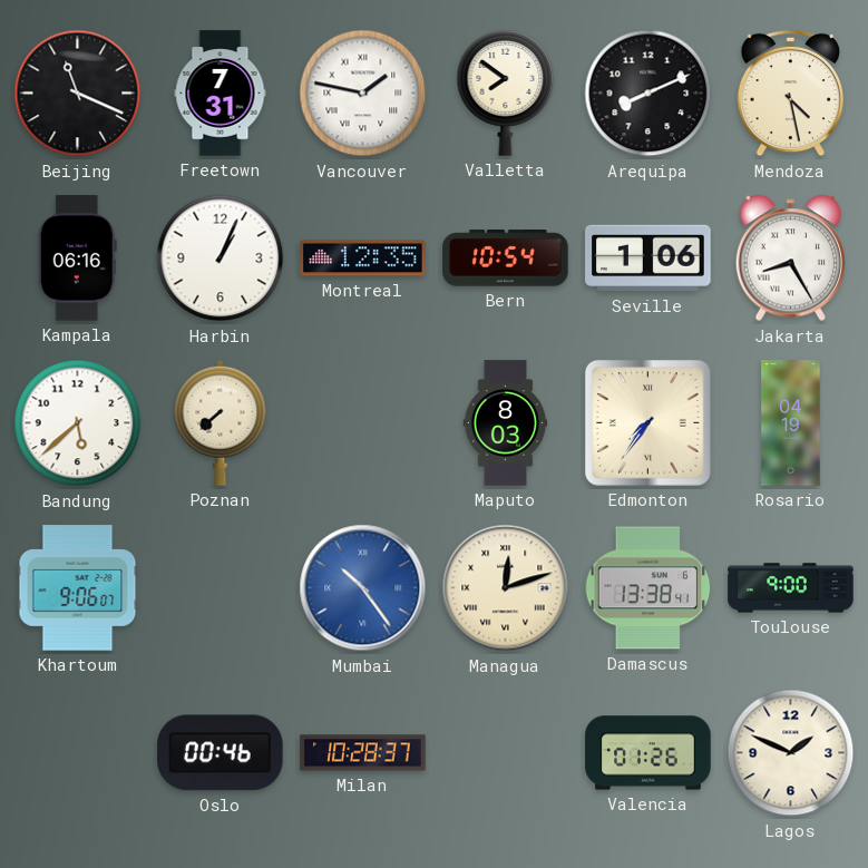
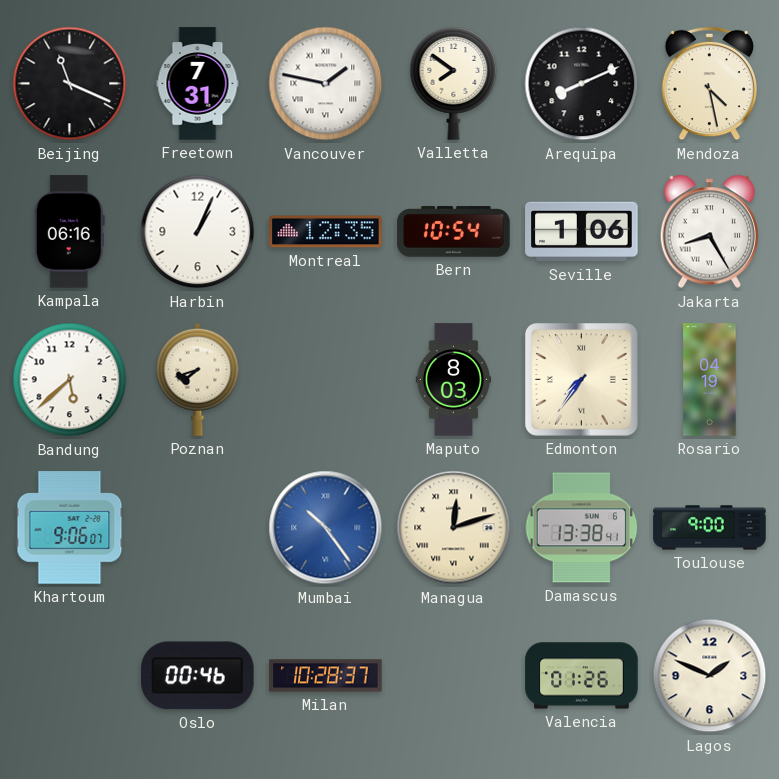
Poznan: 7:38 -> 7:42 (198, 379)
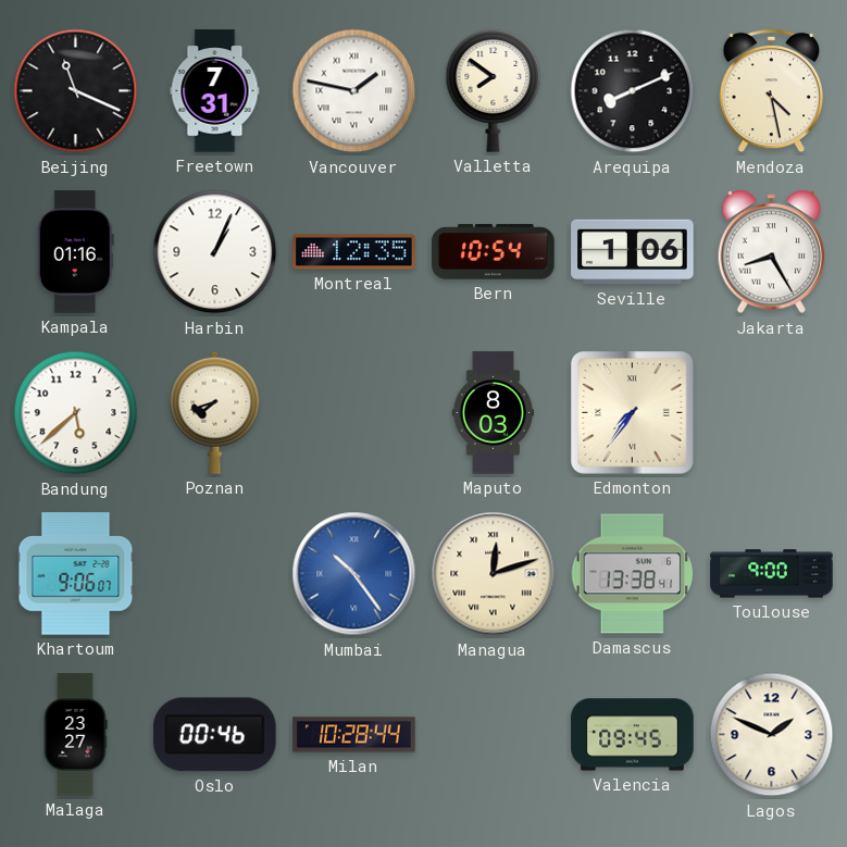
Kampala: 06:16 -> 01:16 (75, 252)
Rosario: 04:19 -> none (710, 380)
Malaga: none -> 23:27 (75, 735)
Milan: 10:28:37 -> 10:28:44 (354, 735)
Valencia: 01:26 -> 09:45 (633, 735)
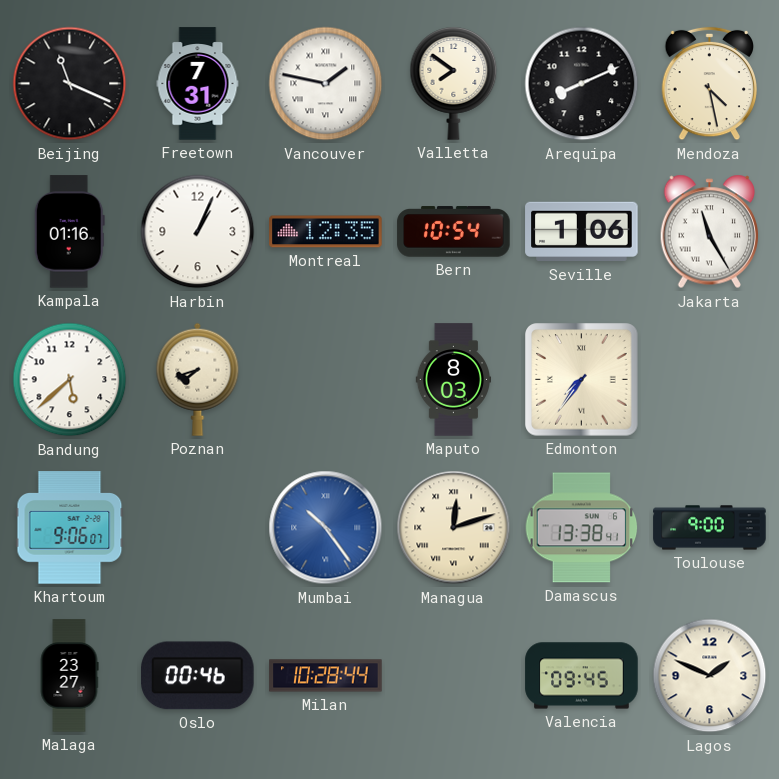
Jakarta: 8:25 -> 11:25 (709, 232)
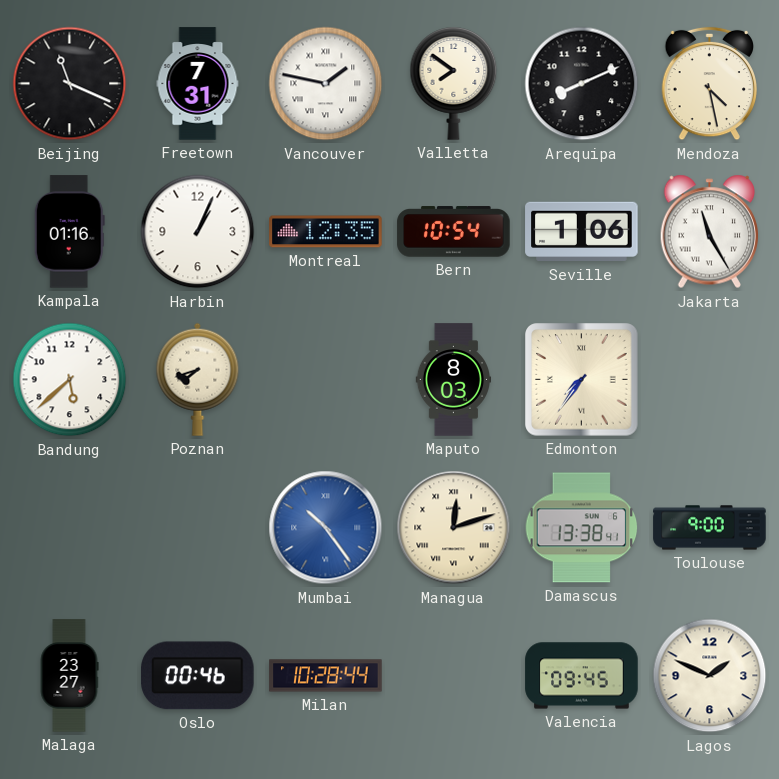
Khartoum: 9:06 -> none (70, 528)
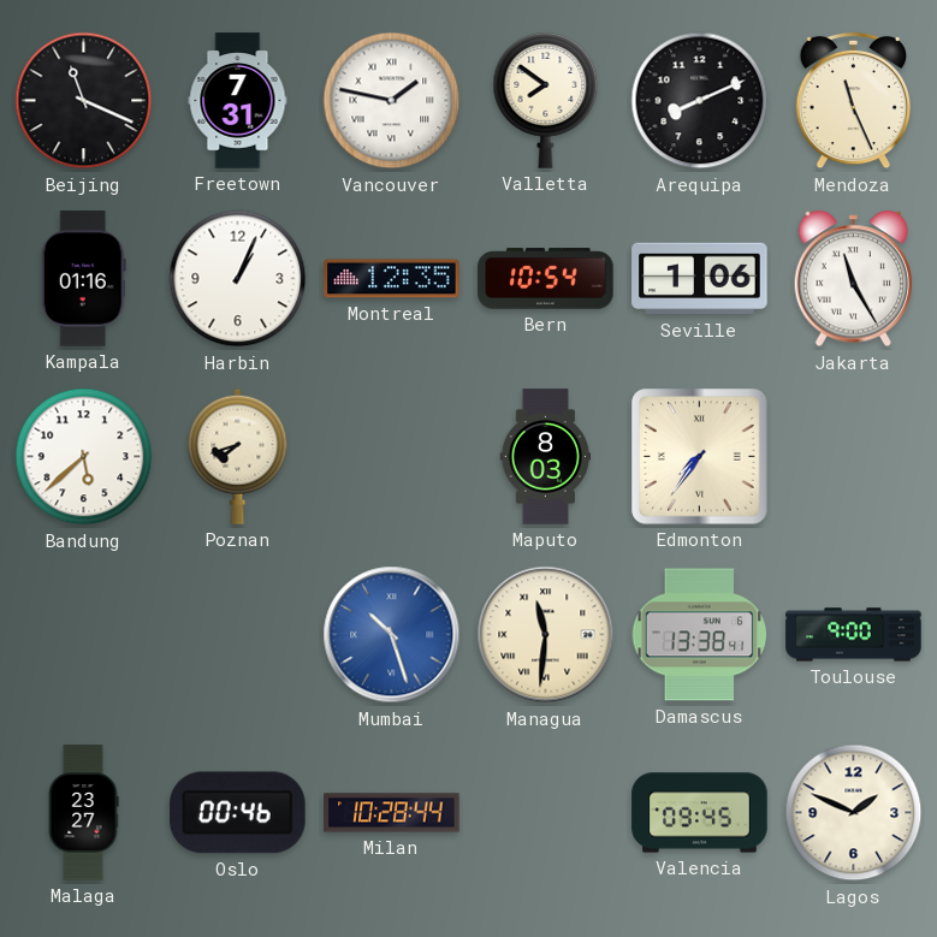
Mendoza: 4:28 -> 11:26 (853, 101)
Mumbai: 10:24 -> 10:27 (392, 635)
Managua: 12:12 -> 11:31 (546, 635)
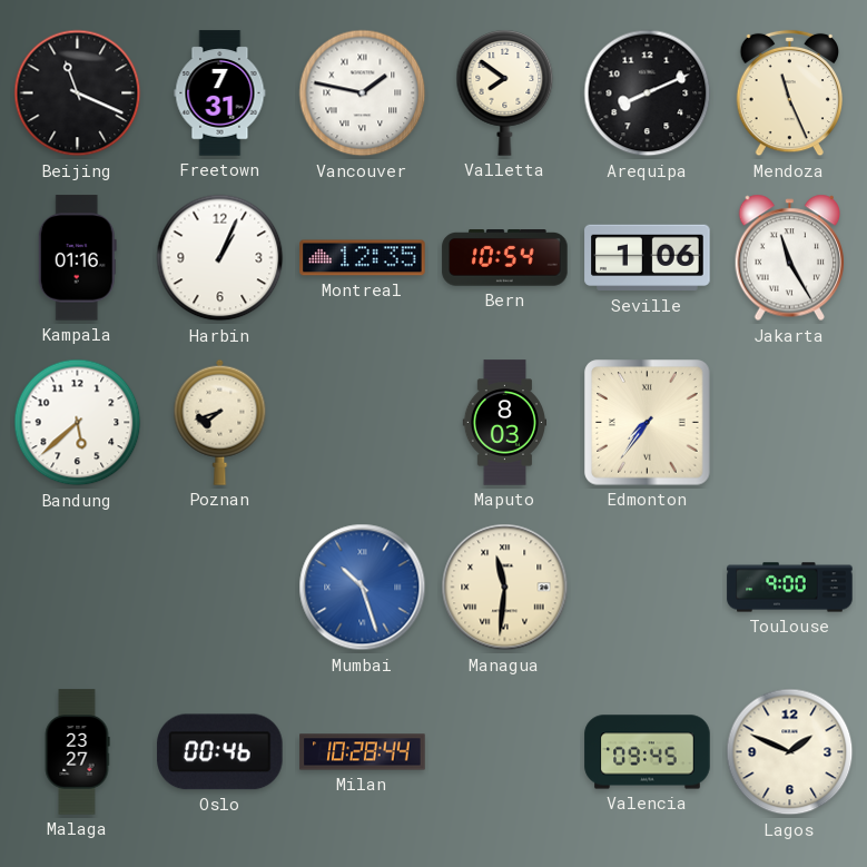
Damascus: 13:38 -> none (700, 635)
